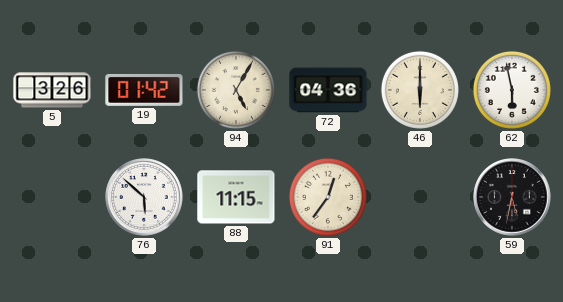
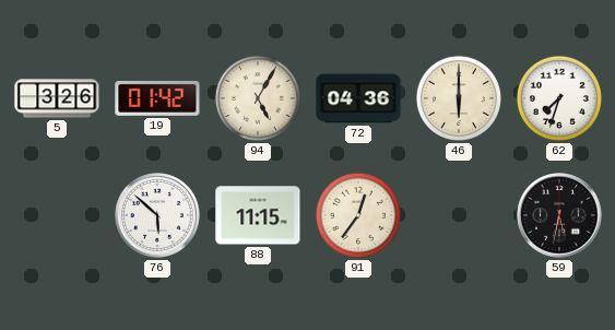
62: 5:58 -> 7:33 (559, 98)
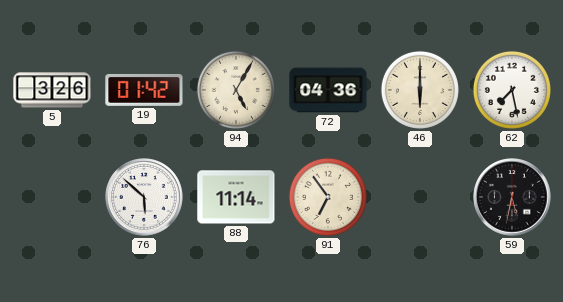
62: 7:33 -> 7:28 (512, 90)
88: 11:15 -> 11:14 (236, 197)
91: 12:36 -> 6:54 (328, 197)
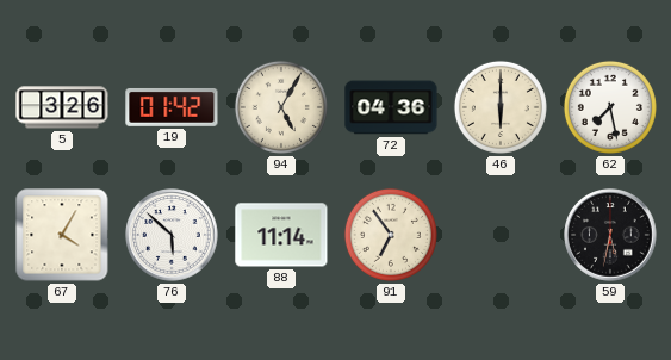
67: none -> 4:05 (62, 235)
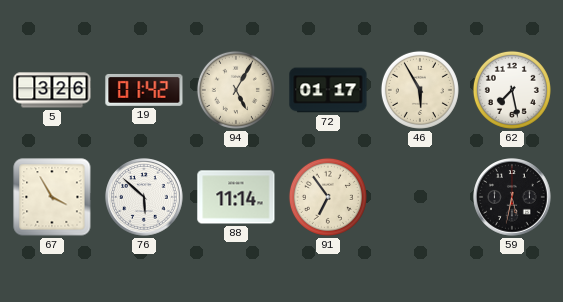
72: 04:36 -> 01:17 (328, 90)
46: 6:00 -> 5:55 (420, 90)
67: 4:05 -> 3:55 (52, 197)
